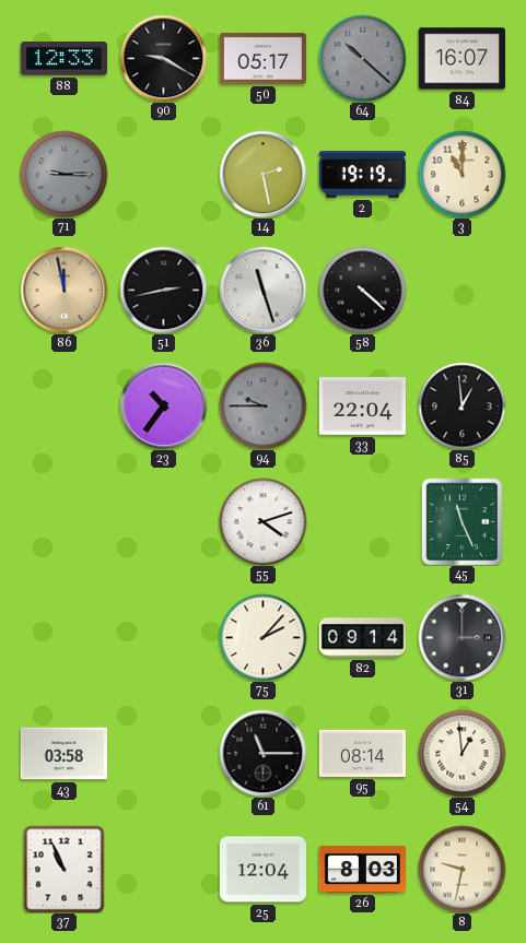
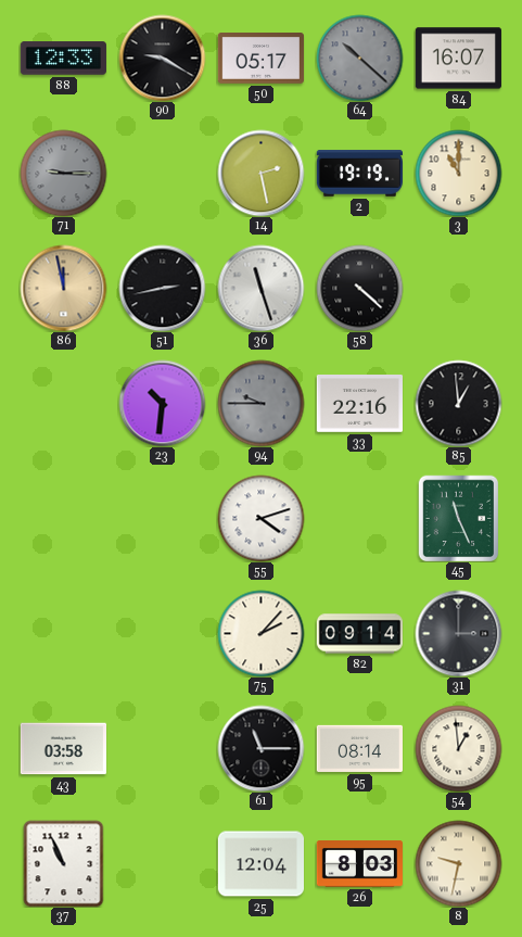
23: 10:36 -> 10:31 (162, 403)
33: 22:04 -> 22:16 (359, 404)
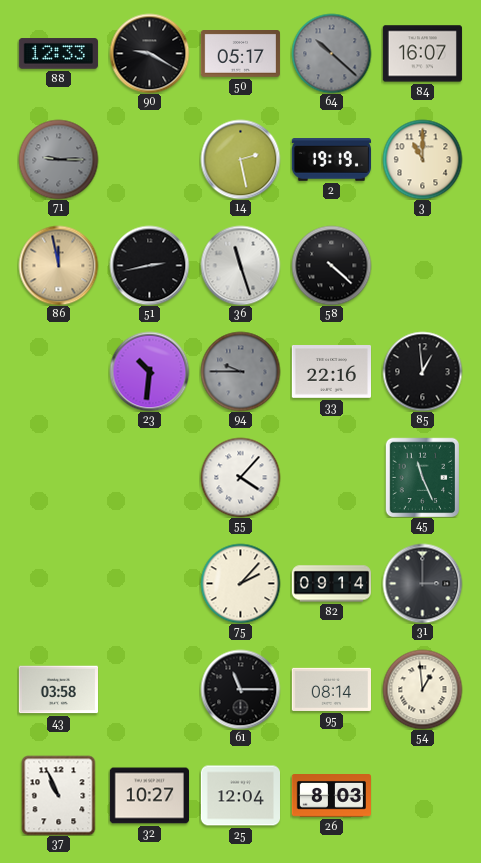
55: 4:12 -> 4:07 (240, 477)
32: none -> 10:27 (149, 796)
8: 9:32 -> none (458, 863)
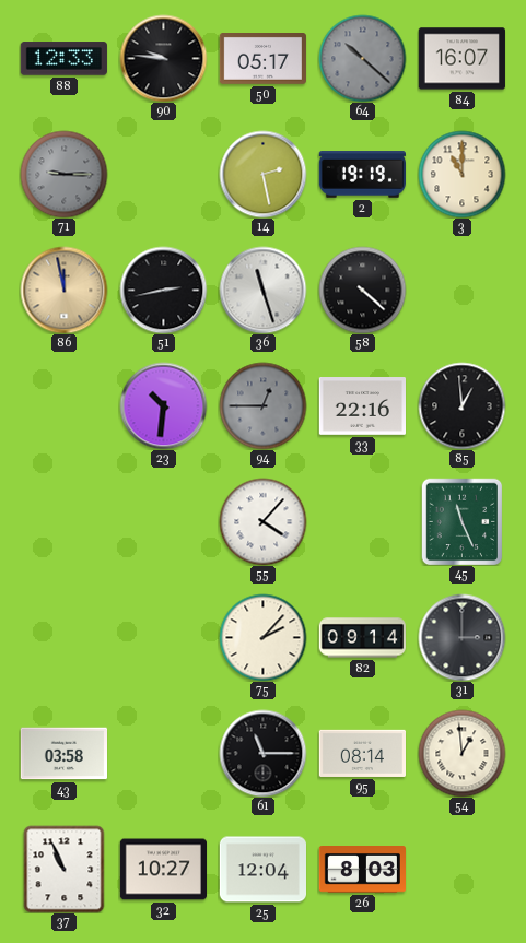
90: 9:20 -> 9:46 (163, 58)
94: 9:45 -> 12:45 (262, 405)
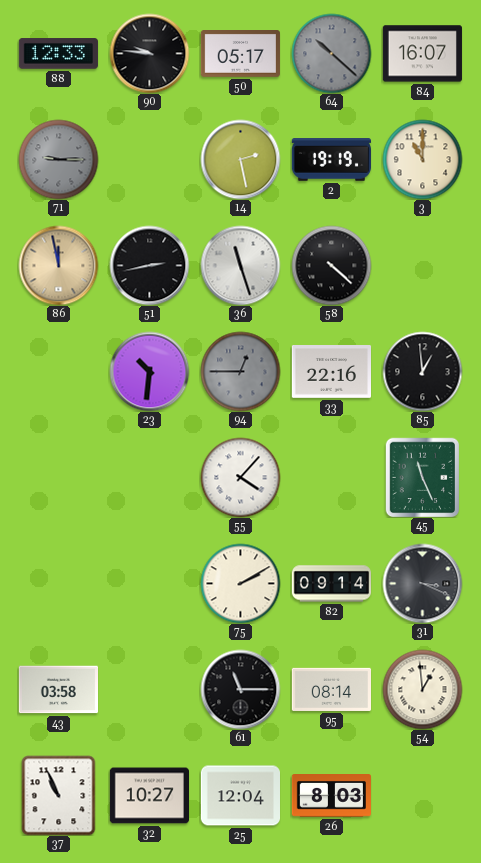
75: 2:07 -> 2:10 (240, 583)
31: 3:00 -> 3:19 (422, 583)
